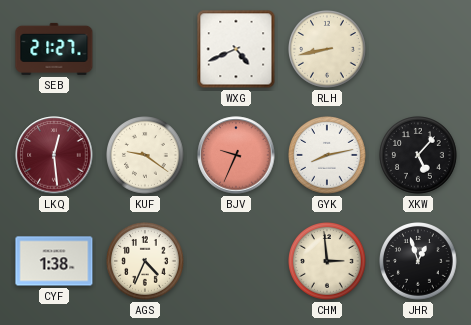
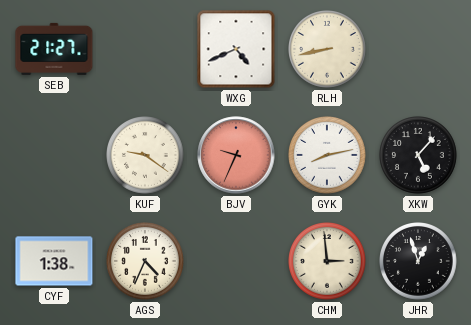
LKQ: 12:29 -> none (54, 155)
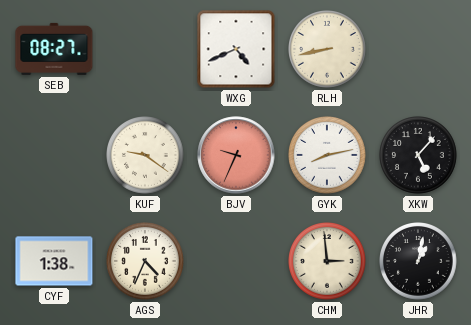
SEB: 21:27 -> 08:27 (54, 49)
JHR: 12:57 -> 1:02 (419, 262)
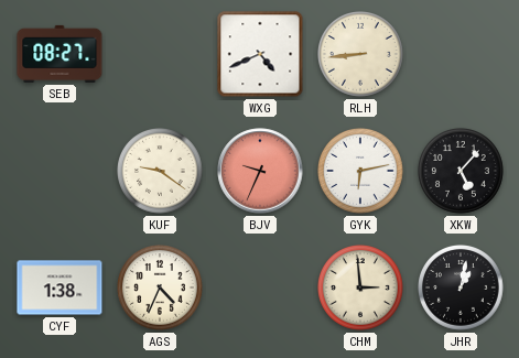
RLH: 8:43 -> 8:44 (361, 55)
GYK: 8:13 -> 6:13 (361, 172)
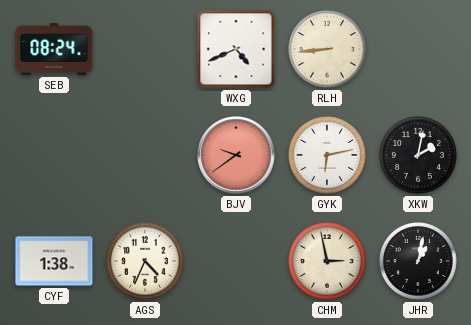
SEB: 08:27 -> 08:24 (54, 49)
KUF: 9:21 -> none (161, 172)
BJV: 9:34 -> 9:39 (236, 155)
XKW: 5:07 -> 2:02 (419, 156)
CHM: 2:59 -> 2:58 (328, 262)
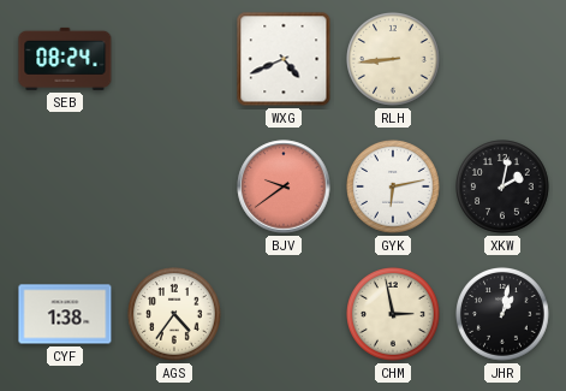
AGS: 4:34 -> 4:36 (175, 315)
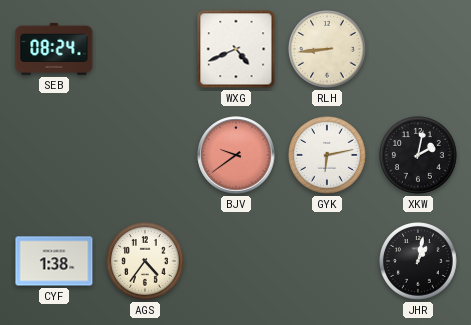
CHM: 2:58 -> none (394, 315)
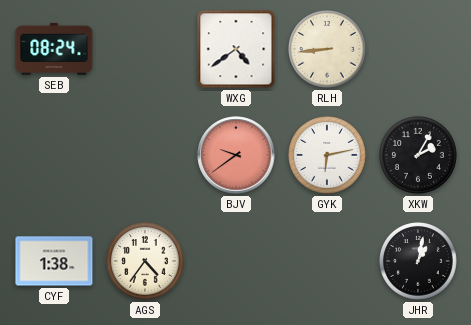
WXG: 4:41 -> 4:39 (236, 49)
XKW: 2:02 -> 2:05 (419, 156)
